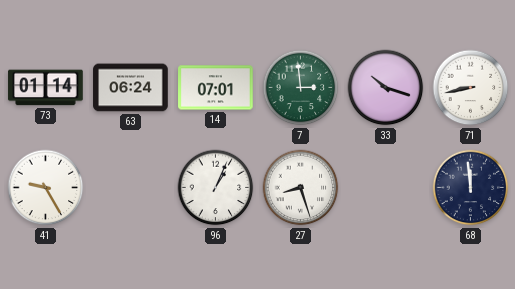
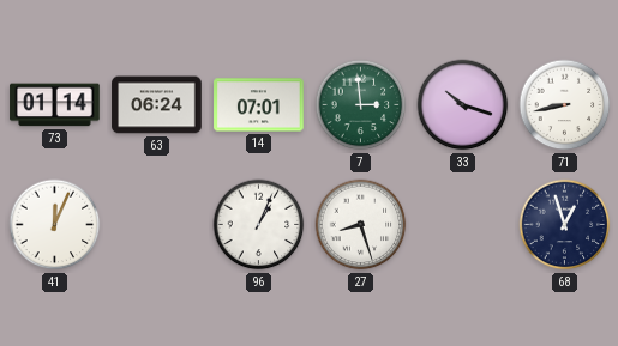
41: 9:25 -> 12:04 (55, 225)
68: 11:59 -> 12:57 (565, 225)
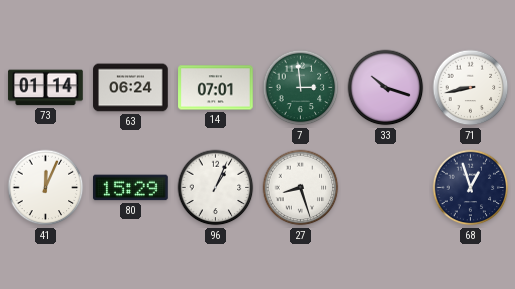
80: none -> 15:29 (131, 188)
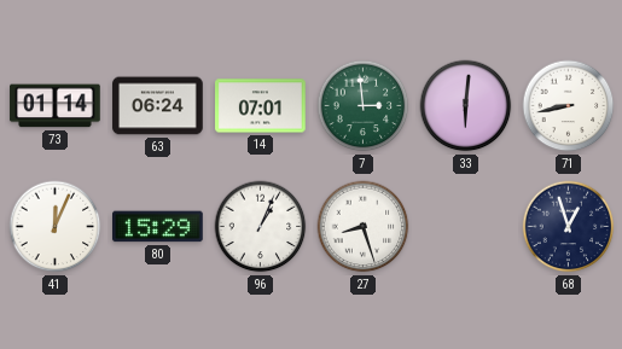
33: 10:18 -> 6:01 (466, 106)
